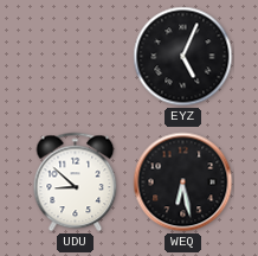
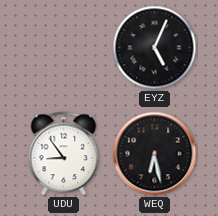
UDU: 8:52 -> 8:54 (64, 154)
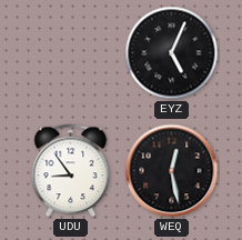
WEQ: 6:28 -> 12:28 (172, 171)
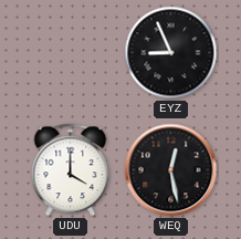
EYZ: 5:04 -> 8:56 (171, 53)
UDU: 8:54 -> 4:00 (71, 170)
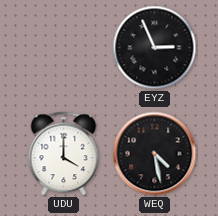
EYZ: 8:56 -> 2:56 (155, 48)
WEQ: 12:28 -> 4:28 (155, 154)
